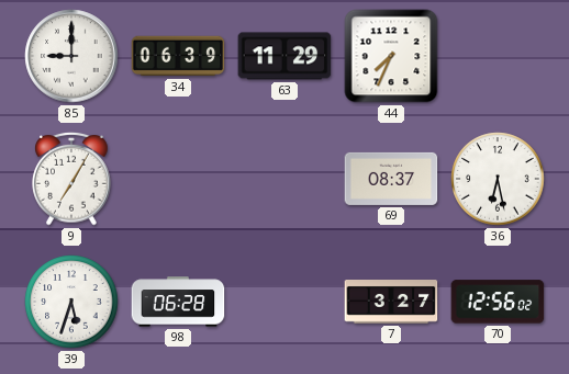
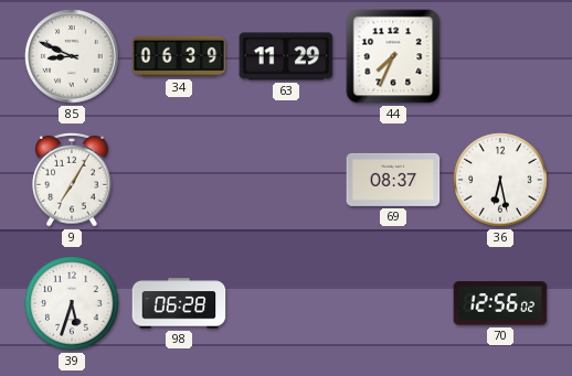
85: 9:00 -> 8:49 (72, 56)
7: 3:27 -> none (391, 303)
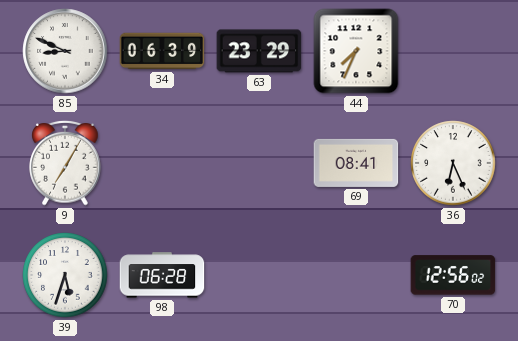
63: 11:29 -> 23:29 (259, 51)
69: 08:37 -> 08:41 (356, 163)
36: 6:28 -> 6:26 (453, 163)
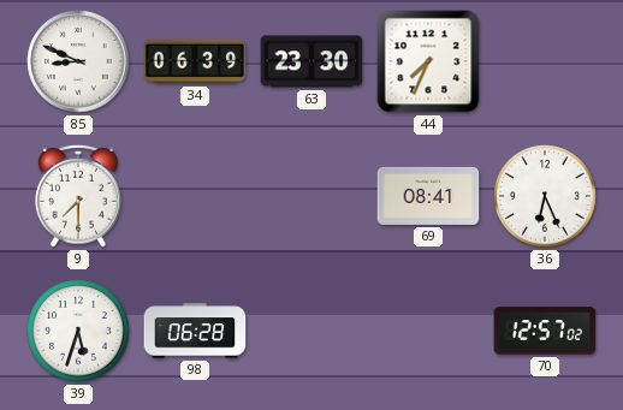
63: 23:29 -> 23:30 (311, 61)
9: 7:05 -> 7:30 (78, 196)
70: 12:56 -> 12:57 (545, 331)
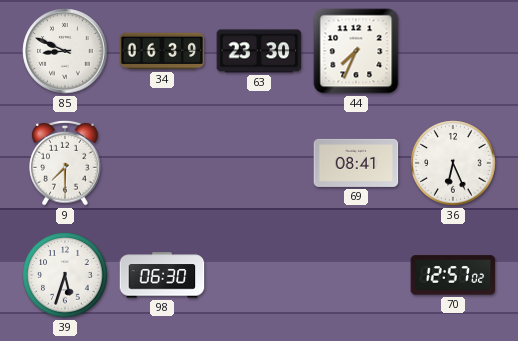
98: 06:28 -> 06:30 (162, 275)
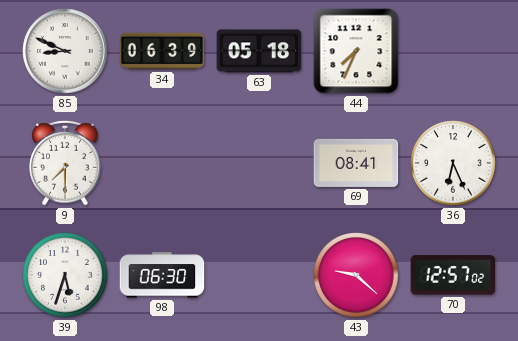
63: 23:30 -> 05:18 (259, 51)
43: none -> 9:22 (356, 275)
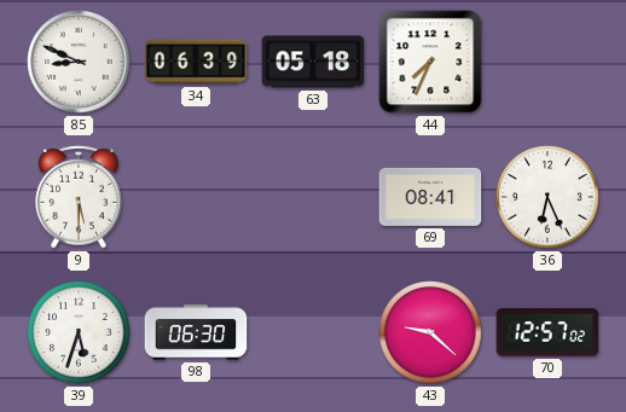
9: 7:30 -> 5:30 (79, 197)
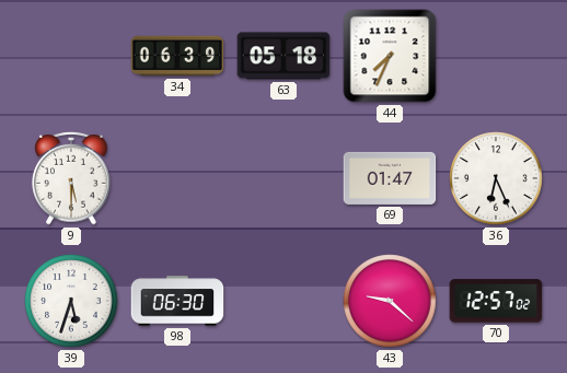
85: 8:49 -> none (79, 62)
69: 08:41 -> 01:47 (390, 178)
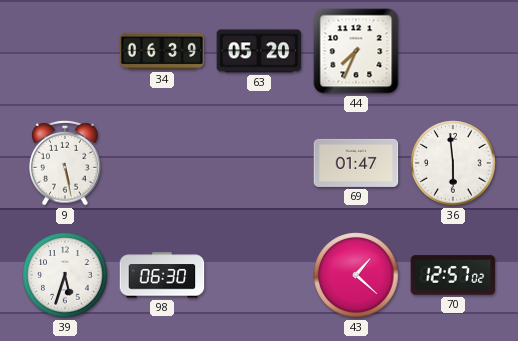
63: 05:18 -> 05:20 (259, 51)
9: 5:30 -> 5:28 (65, 163)
36: 6:26 -> 5:59 (453, 163)
43: 9:22 -> 1:22 (356, 275)
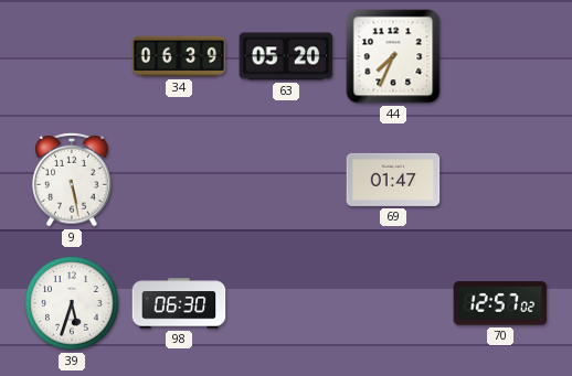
36: 5:59 -> none (453, 163)
43: 1:22 -> none (356, 275)
